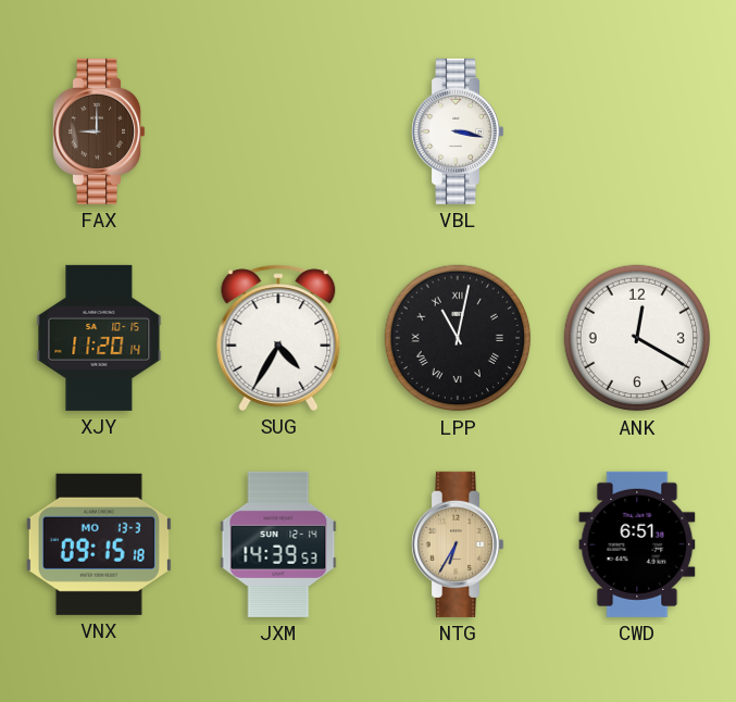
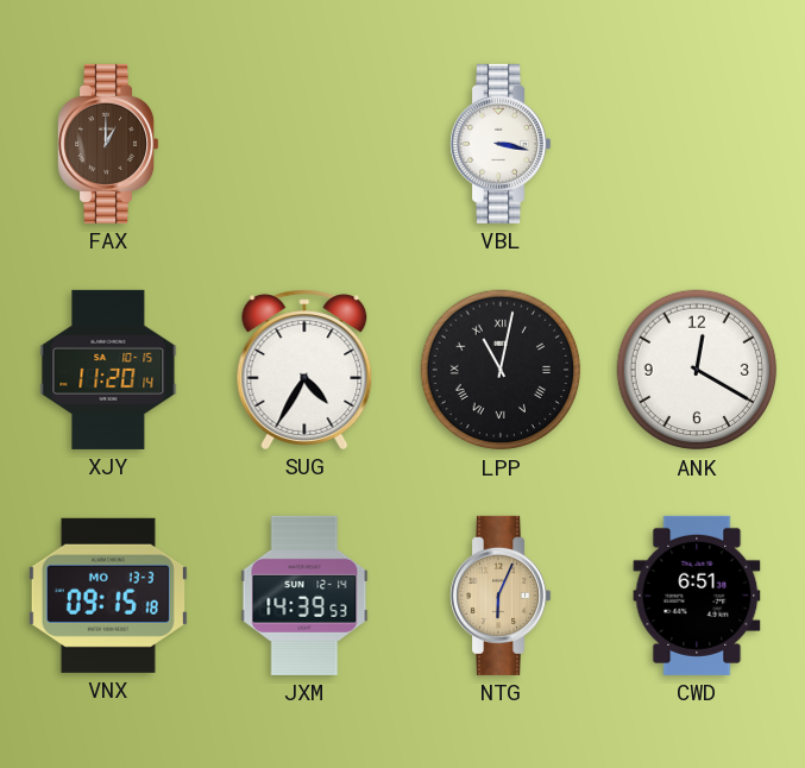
FAX: 9:00 -> 1:00 (108, 144)
NTG: 6:35 -> 6:04 (501, 596)
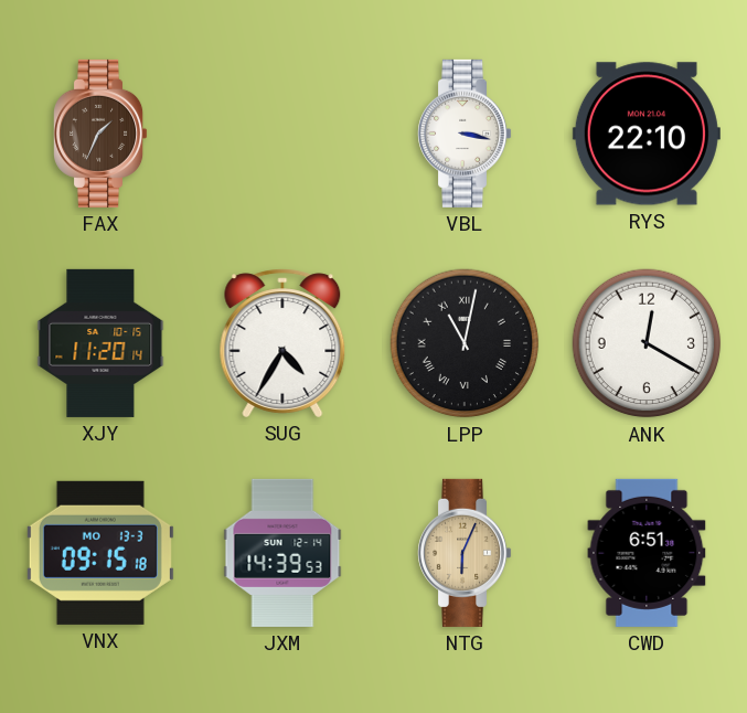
FAX: 1:00 -> 1:34 (100, 134)
RYS: none -> 22:10 (647, 134)
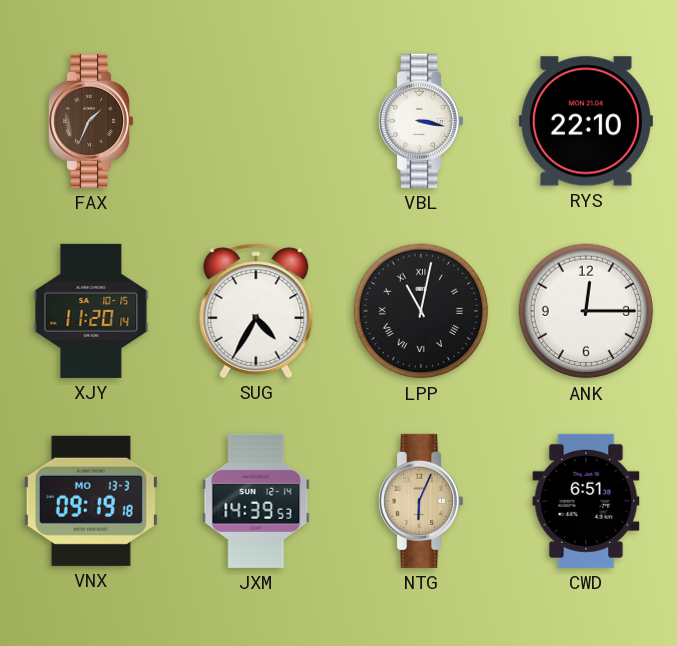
ANK: 12:20 -> 12:15 (586, 311)
VNX: 09:15 -> 09:19 (91, 501)
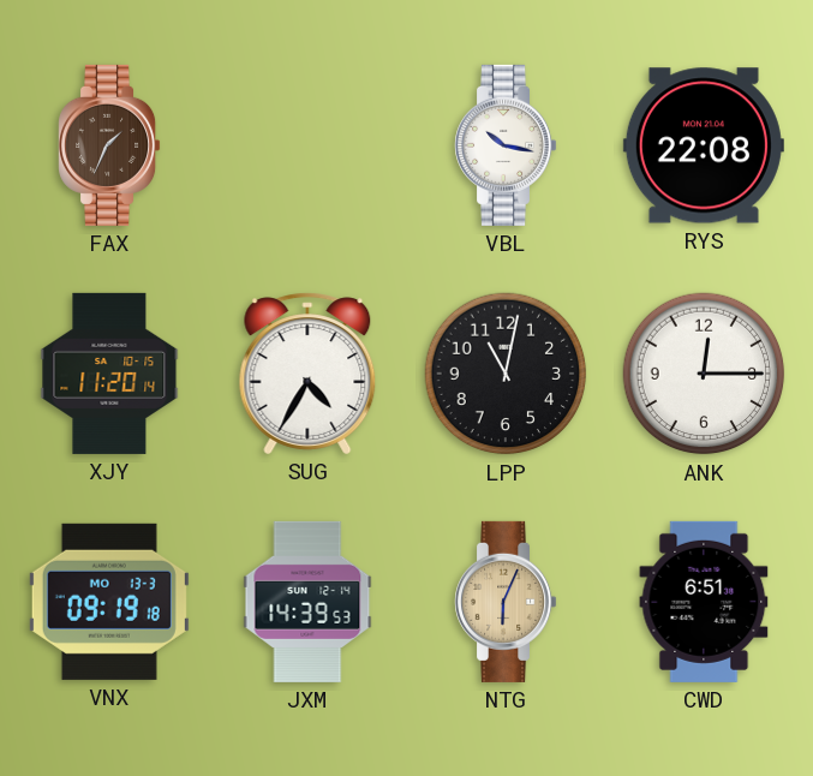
VBL: 3:17 -> 10:17 (506, 145)
RYS: 22:10 -> 22:08 (704, 145)
LPP numerals: Roman -> Arabic (506, 374)
